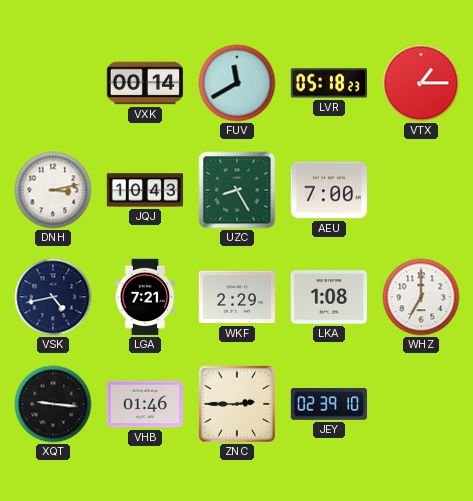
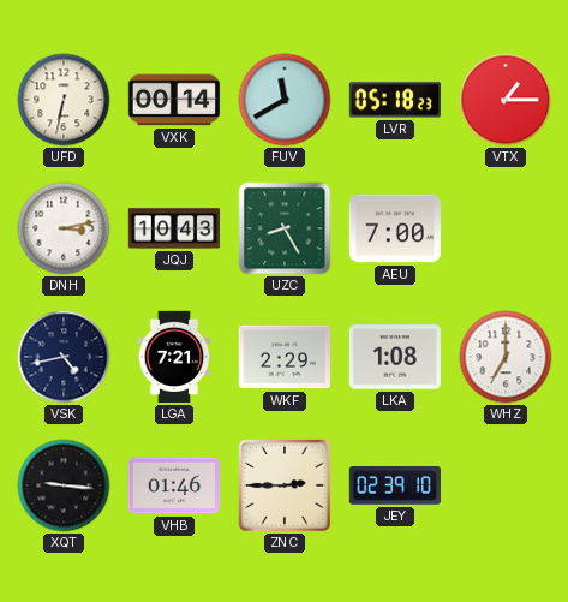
UFD: none -> 6:32 (64, 100)
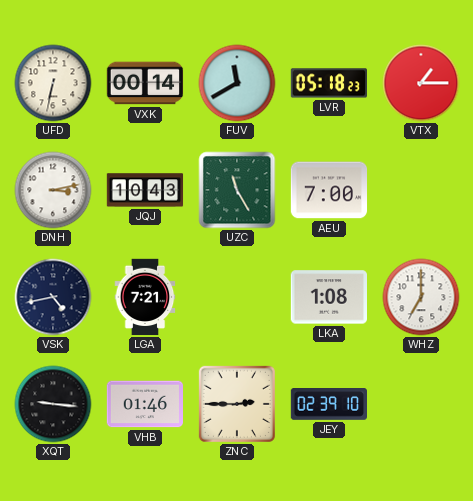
UZC: 8:25 -> 11:25 (237, 190)
WKF: 2:29 -> none (283, 357)
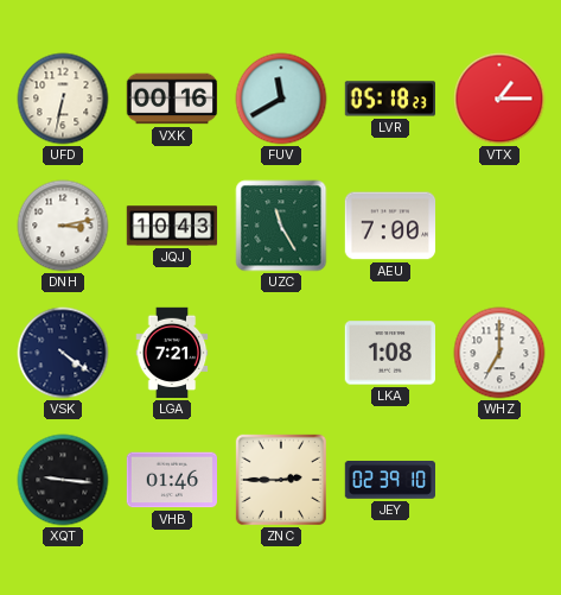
VXK: 00:14 -> 00:16 (172, 99)
VSK: 4:43 -> 4:21 (63, 353)
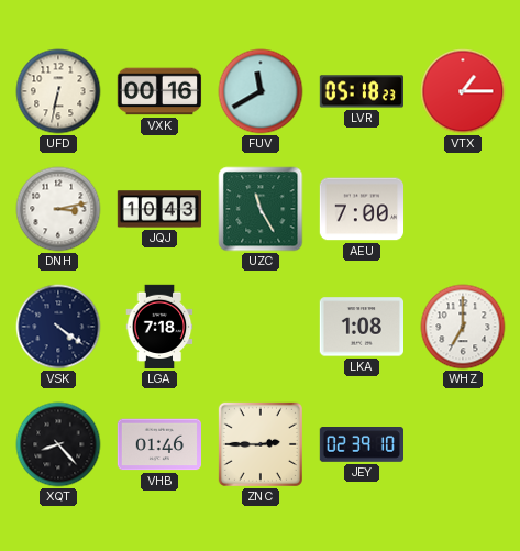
LGA: 7:21 -> 7:18 (159, 327)
XQT: 9:16 -> 8:23 (58, 444)
